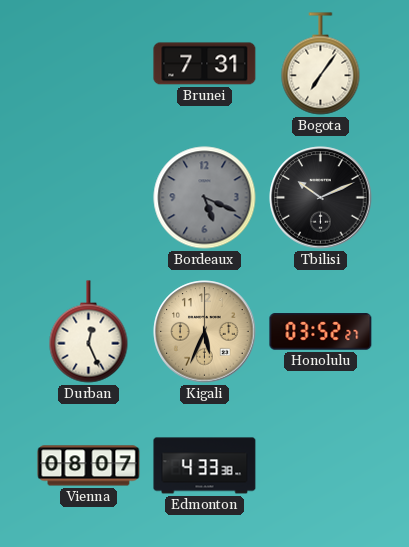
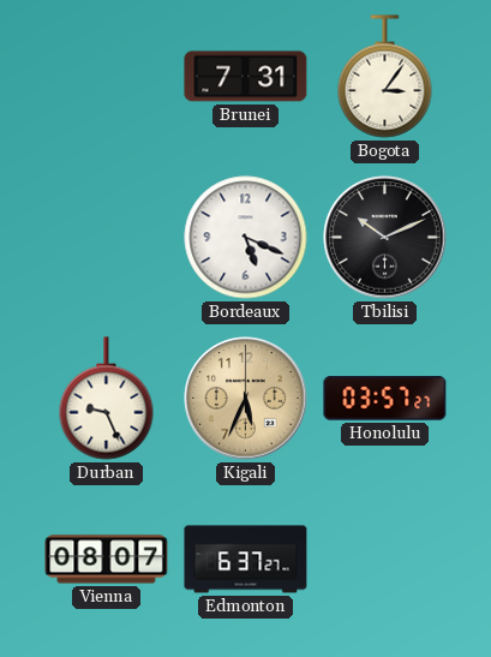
Bogota: 7:06 -> 3:06 (385, 77)
Bordeaux dial: grey -> white (246, 238)
Durban: 12:26 -> 9:26 (107, 399)
Honolulu: 03:52 -> 03:57 (385, 399)
Edmonton: 4:33 -> 6:37 (246, 560)
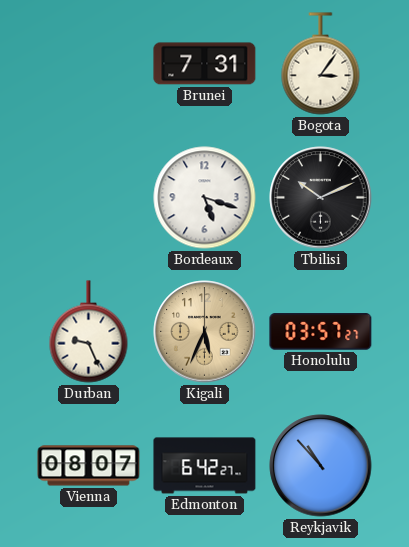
Bordeaux: 5:19 -> 5:18 (205, 198)
Edmonton: 6:37 -> 6:42 (205, 466)
Reykjavik: none -> 10:53 (321, 466)
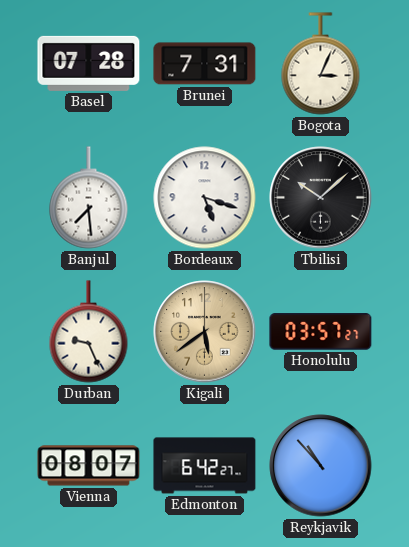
Basel: none -> 07:28 (89, 63)
Bogota: 3:06 -> 3:04 (321, 64)
Banjul: none -> 7:29 (89, 198)
Tbilisi: 10:11 -> 10:08 (321, 198)
Kigali: 5:34 -> 5:39 (205, 332)
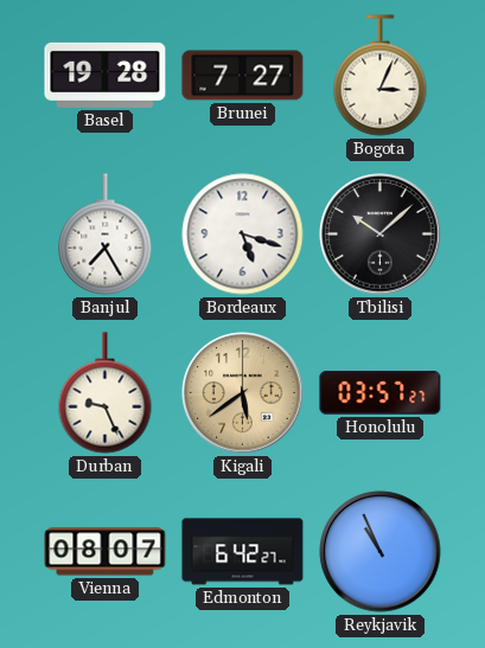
Basel: 07:28 -> 19:28 (106, 75)
Brunei: 7:31 -> 7:27 (243, 76)
Banjul: 7:29 -> 7:25 (106, 235)
Reykjavik: 10:53 -> 10:56 (381, 552)
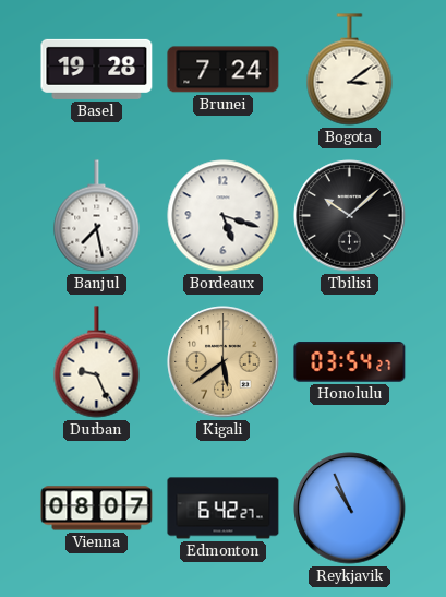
Brunei: 7:27 -> 7:24 (224, 70)
Bogota: 3:04 -> 3:09 (350, 70)
Banjul: 7:25 -> 7:28 (97, 216)
Honolulu: 03:57 -> 03:54 (350, 362)
